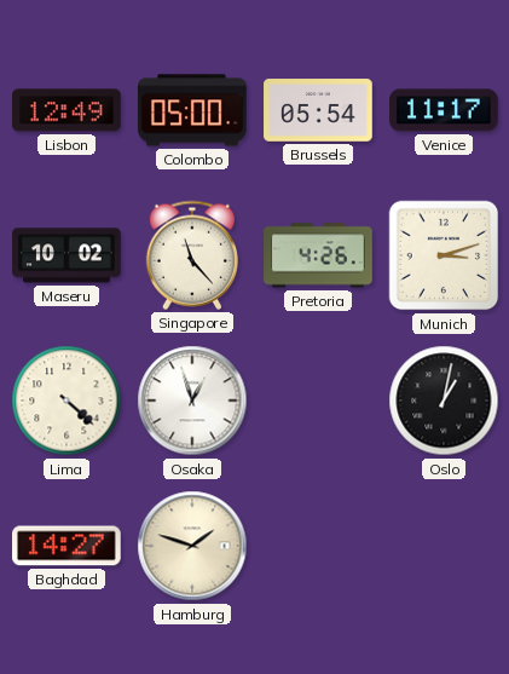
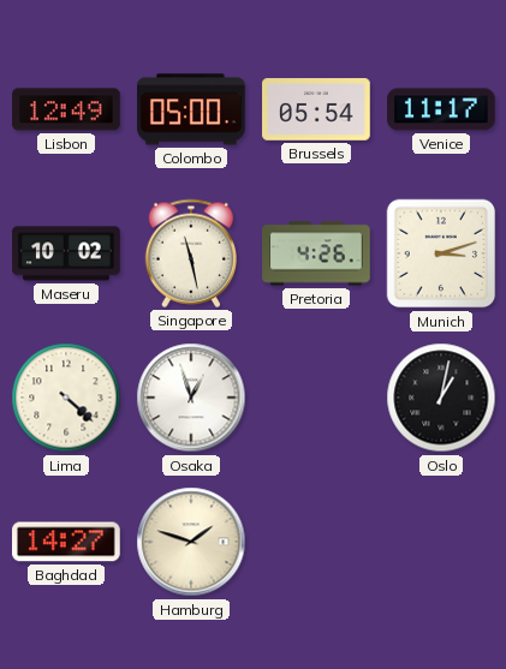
Singapore: 11:23 -> 11:28 (190, 253)
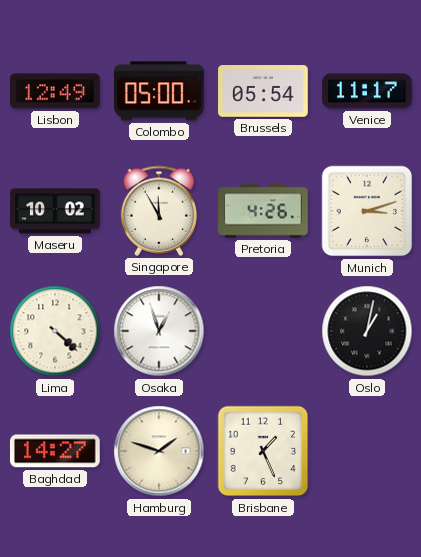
Singapore: 11:28 -> 11:55 (158, 211)
Brisbane: none -> 1:26 (263, 451)
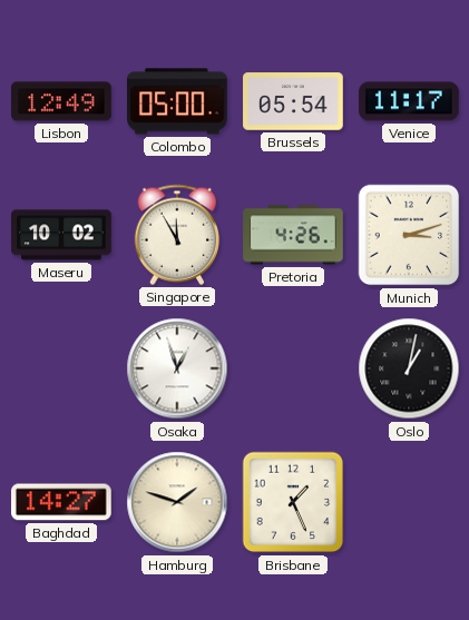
Lima: 4:22 -> none (55, 331)
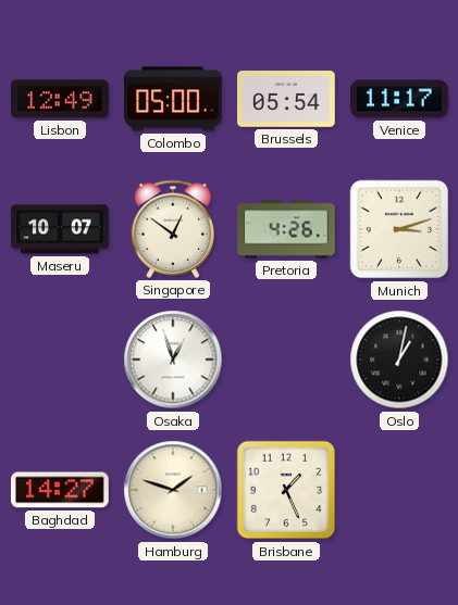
Maseru: 10:02 -> 10:07 (60, 229)
Singapore: 11:55 -> 12:51 (172, 229)
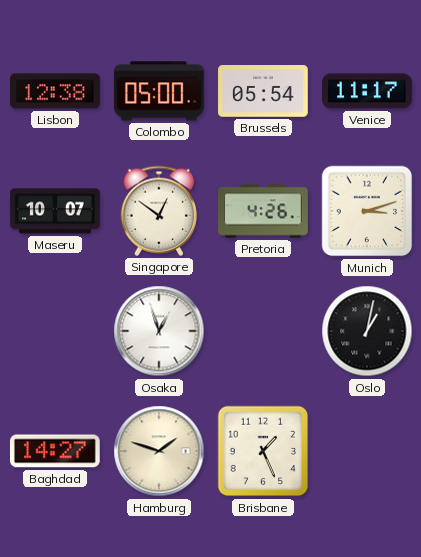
Lisbon: 12:49 -> 12:38 (56, 91)
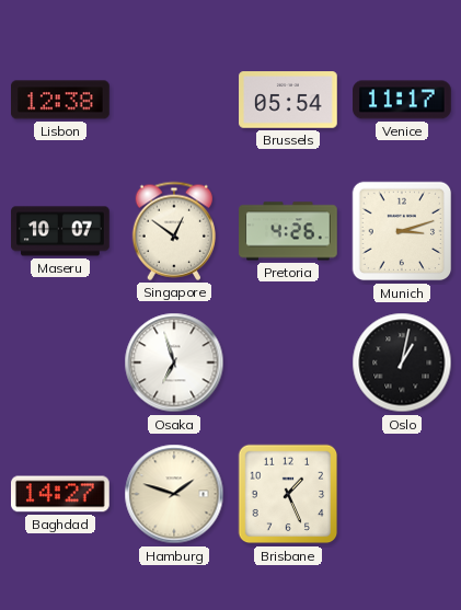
Colombo: 05:00 -> none (160, 91)
Osaka: 12:57 -> 6:57 (174, 362)
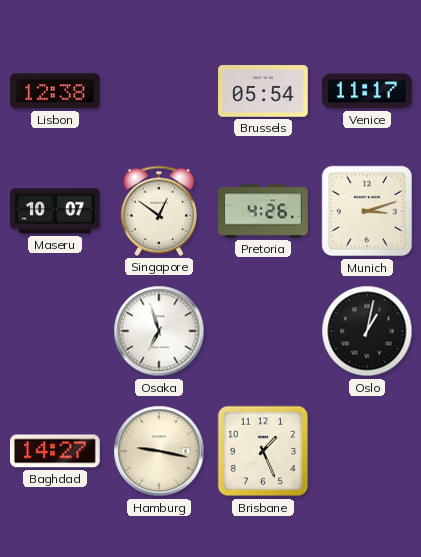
Hamburg: 1:48 -> 9:17 (159, 451)
